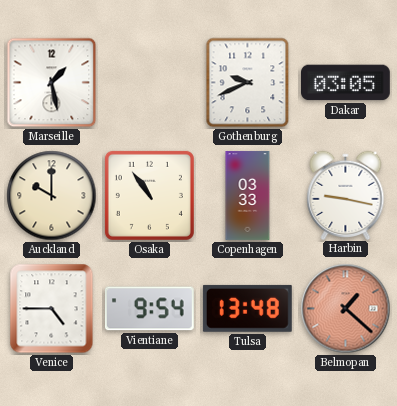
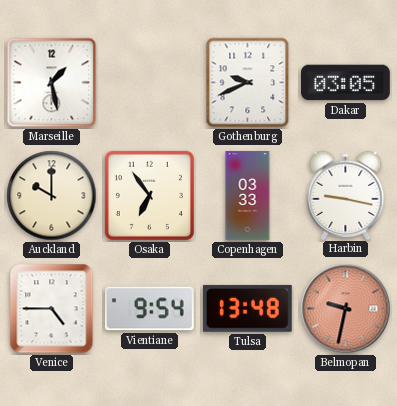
Osaka: 10:54 -> 6:54 (149, 195)
Belmopan: 1:22 -> 9:32 (346, 309)
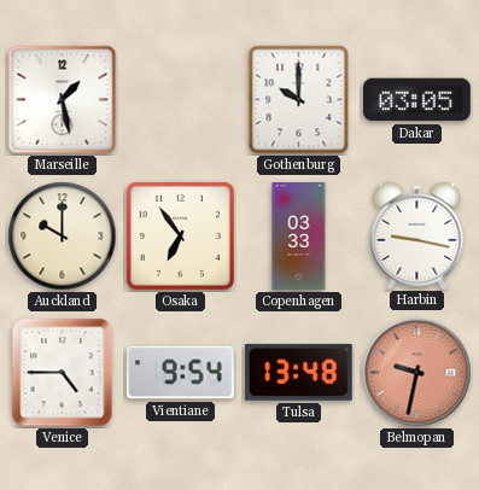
Gothenburg: 9:41 -> 10:00 (299, 100)
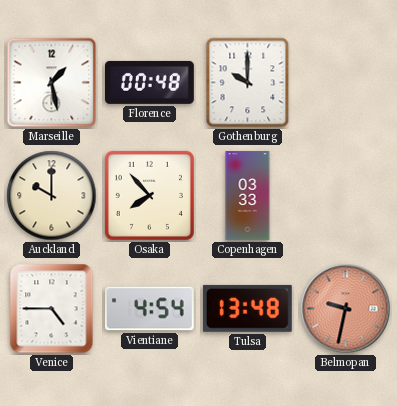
Florence: none -> 00:48 (150, 82)
Dakar: 03:05 -> none (417, 100)
Osaka: 6:54 -> 7:53 (149, 195)
Harbin: 9:17 -> none (417, 235)
Vientiane: 9:54 -> 4:54 (149, 309)
